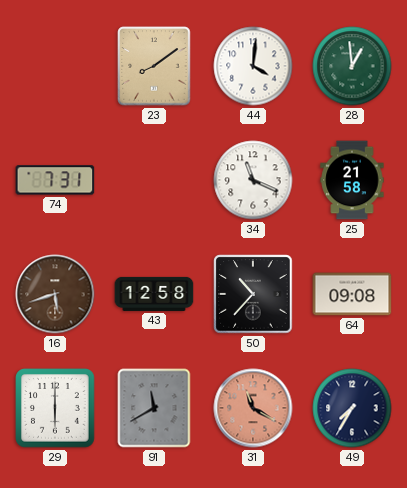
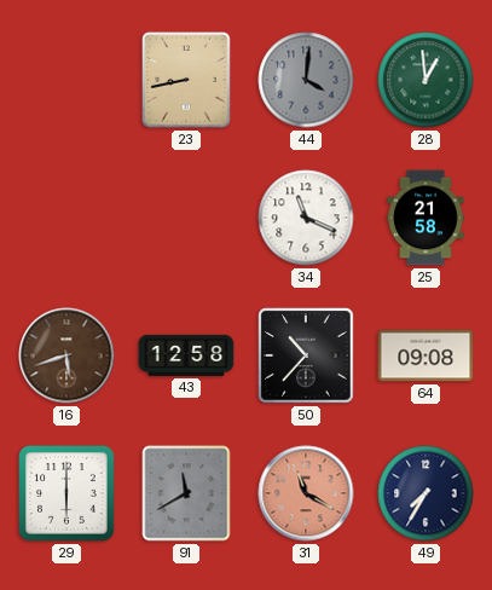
23: 8:09 -> 8:43 (186, 80)
44 dial: white -> grey (306, 80)
74: 7:31 -> none (55, 180)
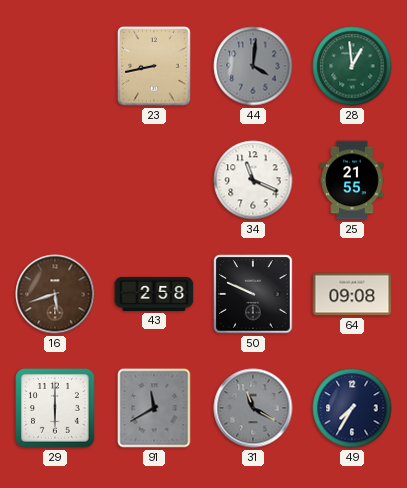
25: 21:58 -> 21:55 (352, 180)
43: 12:58 -> 2:58 (154, 294)
50: 10:37 -> 9:49 (253, 294)
31 dial: salmon -> grey (253, 408)
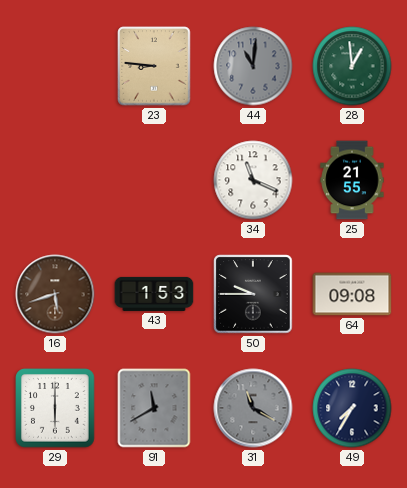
23: 8:43 -> 8:46 (154, 66)
44: 4:01 -> 11:01 (253, 66)
43: 2:58 -> 1:53 (154, 294)
50: 9:49 -> 9:45 (253, 294)
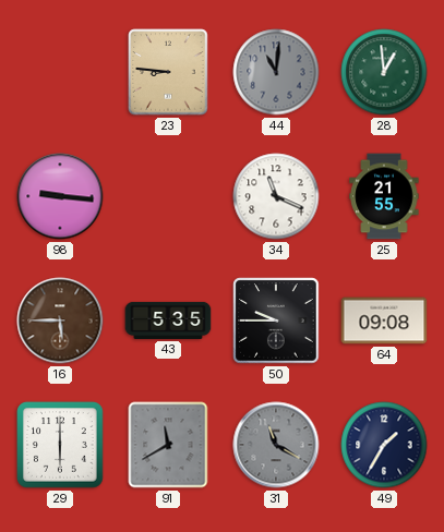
98: none -> 9:16 (60, 196)
16: 5:42 -> 5:45 (60, 321)
43: 1:53 -> 5:35 (168, 321)
49: 7:35 -> 1:35 (384, 445)
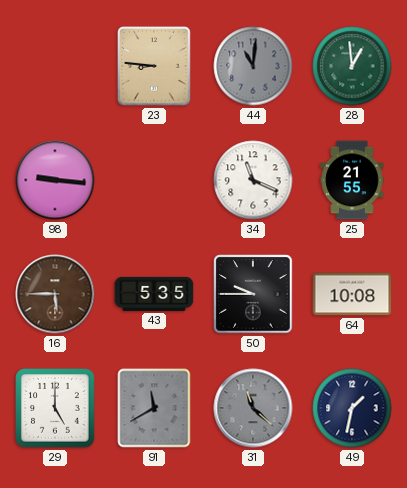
64: 09:08 -> 10:08 (352, 294)
29: 6:00 -> 5:00 (55, 408)
31: 11:20 -> 11:22 (253, 408)
49: 1:35 -> 1:32 (352, 408)
